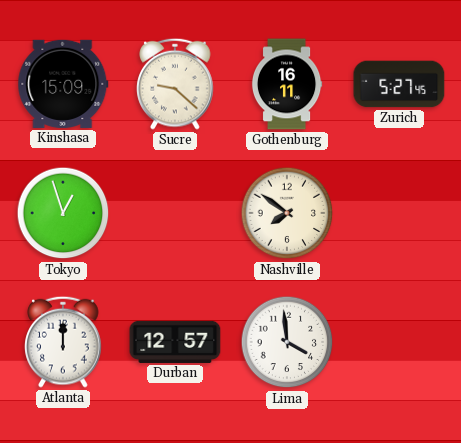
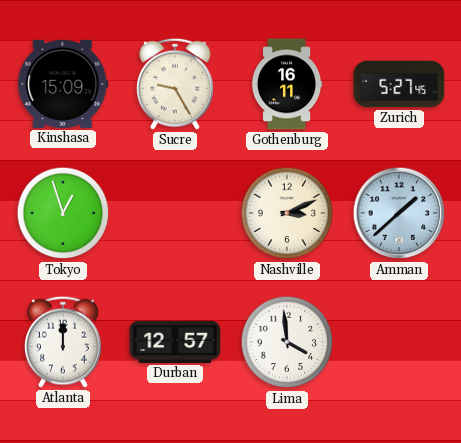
Sucre: 9:22 -> 9:25 (175, 84)
Nashville: 7:51 -> 3:11 (287, 213)
Amman: none -> 1:38 (399, 213)
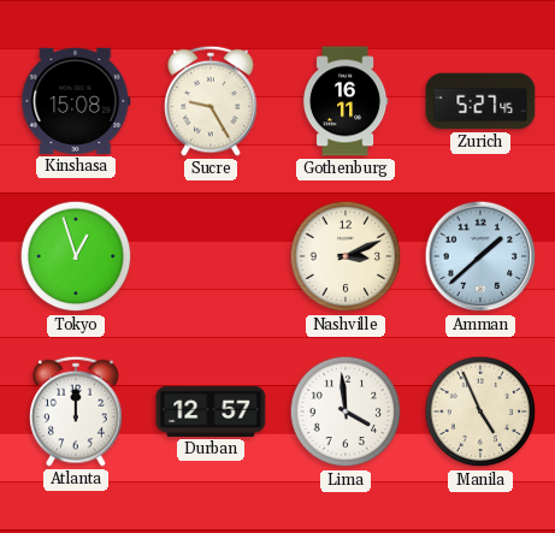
Kinshasa: 15:09 -> 15:08 (76, 101)
Manila: none -> 4:56 (480, 411)
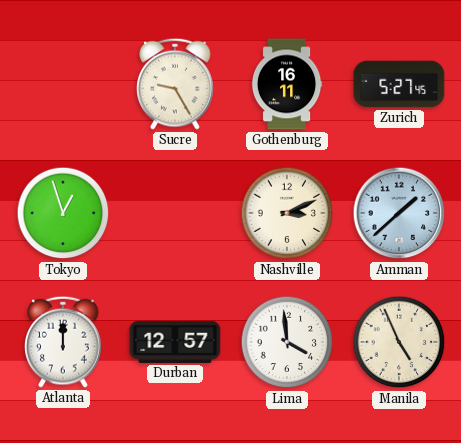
Kinshasa: 15:08 -> none (76, 101)
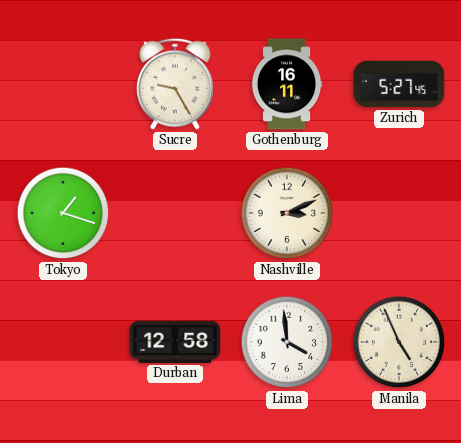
Tokyo: 12:57 -> 1:18 (63, 213)
Amman: 1:38 -> none (399, 213)
Atlanta: 12:00 -> none (63, 342)
Durban: 12:57 -> 12:58 (175, 342)
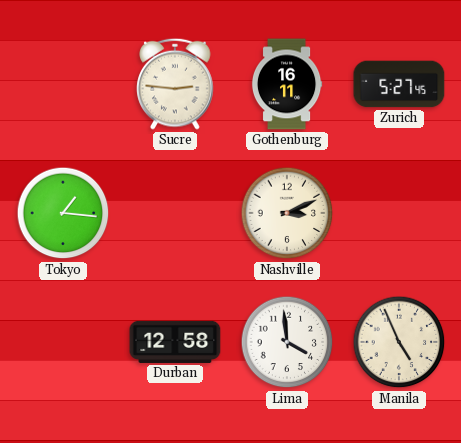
Sucre: 9:25 -> 2:46 (175, 84)
Tokyo: 1:18 -> 1:16 (63, 213)
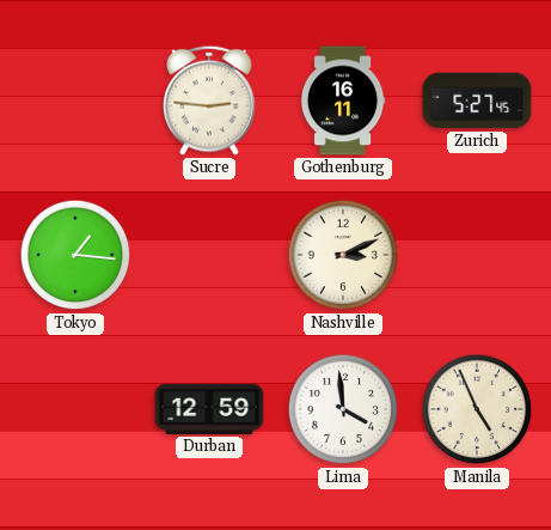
Durban: 12:58 -> 12:59 (209, 409)
